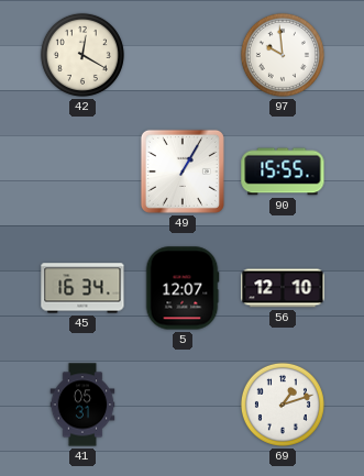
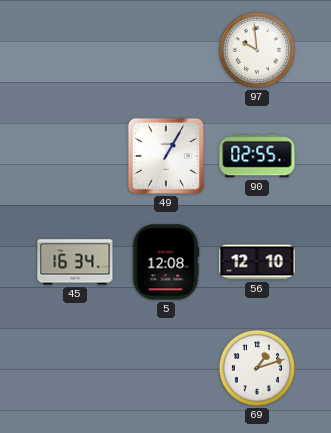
42: 12:20 -> none (82, 55)
90: 15:55 -> 02:55 (257, 156)
5: 12:07 -> 12:08 (166, 262)
41: 05:31 -> none (82, 405)
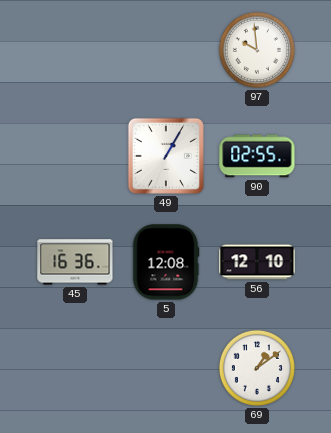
45: 16:34 -> 16:36 (75, 262)
69: 1:12 -> 1:09 (257, 368)
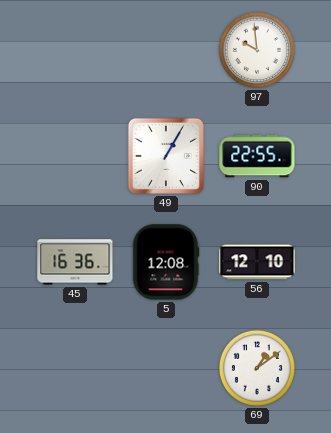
90: 02:55 -> 22:55 (257, 156)
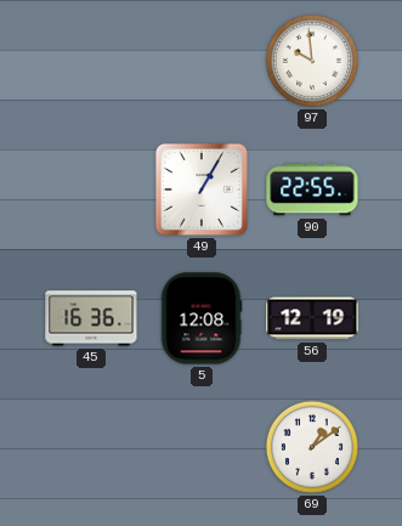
56: 12:10 -> 12:19 (312, 318)
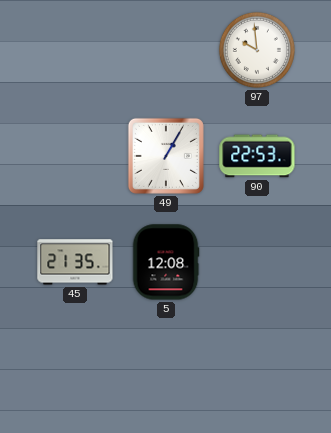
90: 22:55 -> 22:53 (257, 156)
45: 16:36 -> 21:35 (75, 262)
56: 12:19 -> none (312, 318)
69: 1:09 -> none (312, 447)
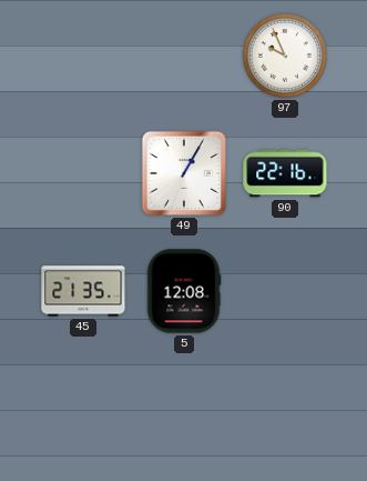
97: 9:59 -> 9:56 (285, 56)
90: 22:53 -> 22:16 (285, 173)
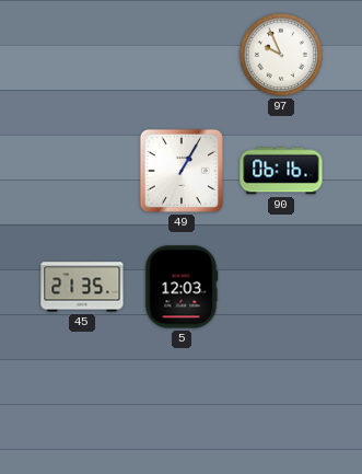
90: 22:16 -> 06:16 (281, 171)
5: 12:08 -> 12:03 (182, 287)
